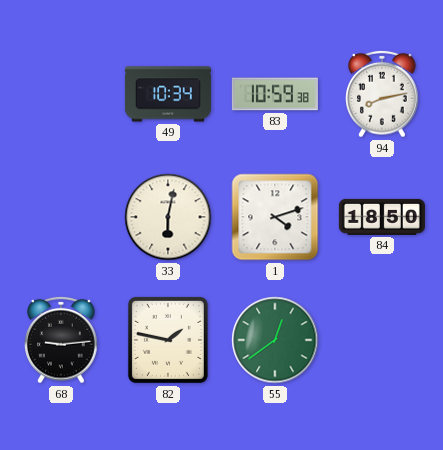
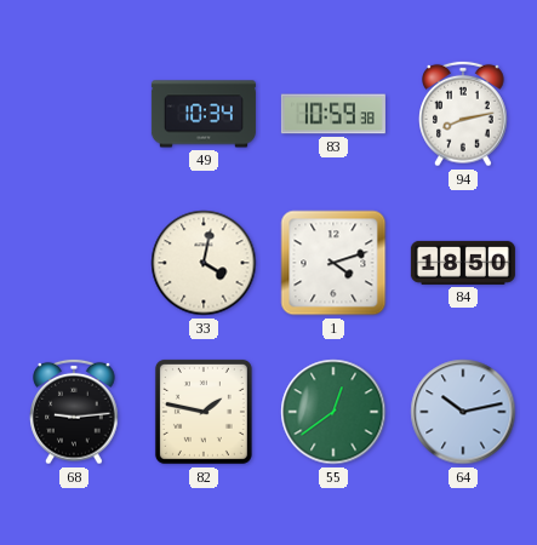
33: 6:02 -> 4:02 (204, 263)
64: none -> 10:13 (463, 412)
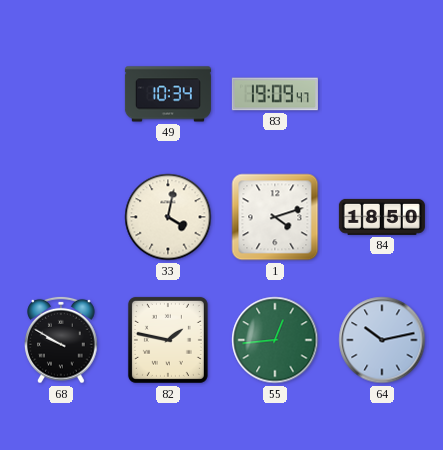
83: 10:59 -> 19:09 (275, 94)
94: 8:13 -> none (463, 114)
68: 9:14 -> 9:50 (61, 340)
55: 12:39 -> 12:44 (275, 340)
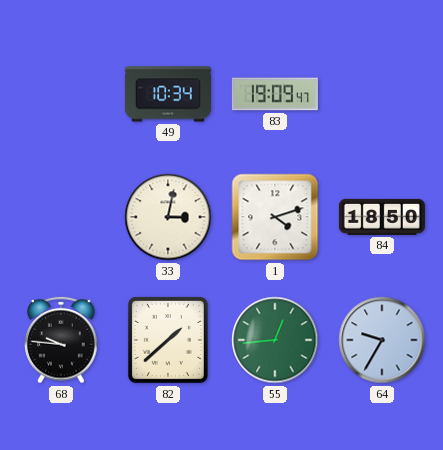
33: 4:02 -> 3:02 (168, 217)
68: 9:50 -> 9:46 (61, 340)
82: 1:47 -> 1:38 (168, 340)
64: 10:13 -> 9:35 (382, 340)
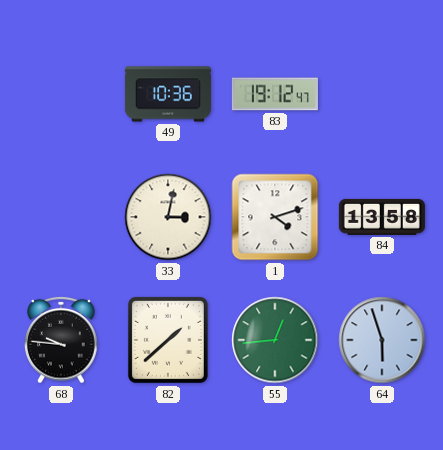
49: 10:34 -> 10:36 (168, 94)
83: 19:09 -> 19:12 (275, 94)
84: 18:50 -> 13:58 (382, 217)
64: 9:35 -> 5:57 (382, 340)
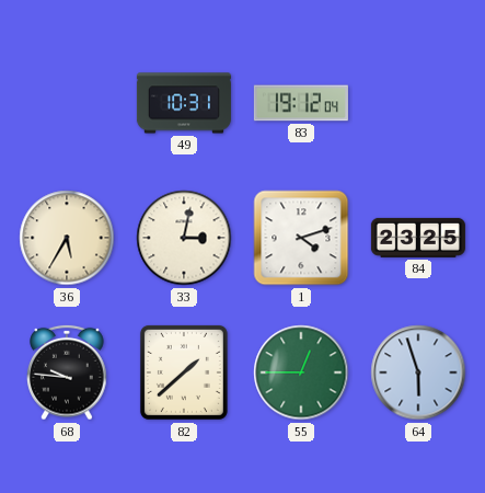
49: 10:36 -> 10:31 (184, 103)
83: 19:12:47 -> 19:12:04 (301, 103)
36: none -> 5:35 (67, 238)
84: 13:58 -> 23:25 (418, 238)
55: 12:44 -> 12:45 (301, 372)
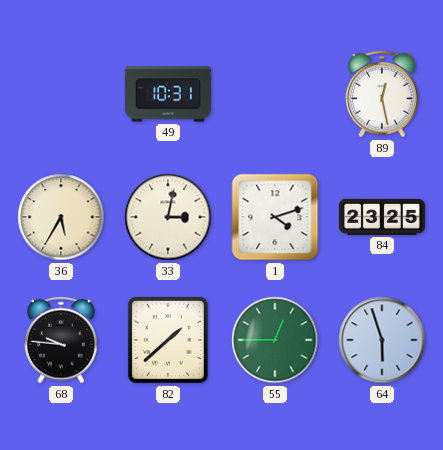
83: 19:12 -> none (301, 103)
89: none -> 12:28 (382, 94)
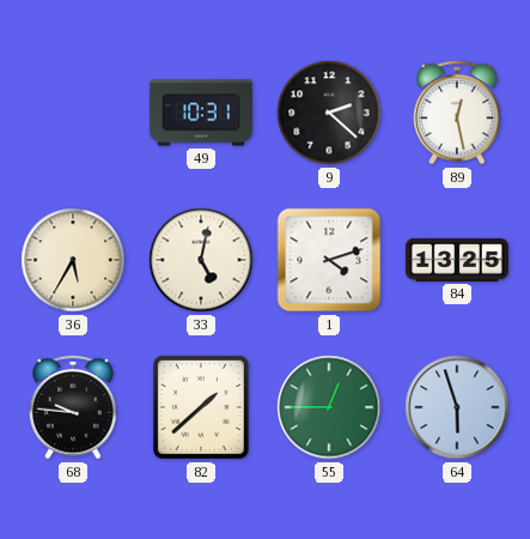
9: none -> 2:22 (329, 113)
33: 3:02 -> 5:02 (201, 260)
84: 23:25 -> 13:25 (457, 260)
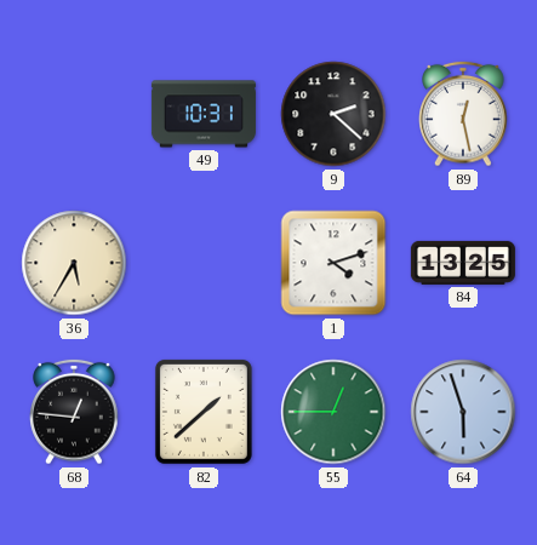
33: 5:02 -> none (201, 260)
68: 9:46 -> 12:46 (74, 412)
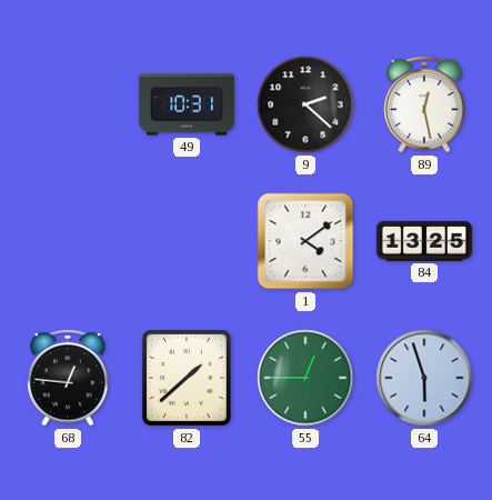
36: 5:35 -> none (74, 263)
1: 4:12 -> 4:09 (305, 241)
